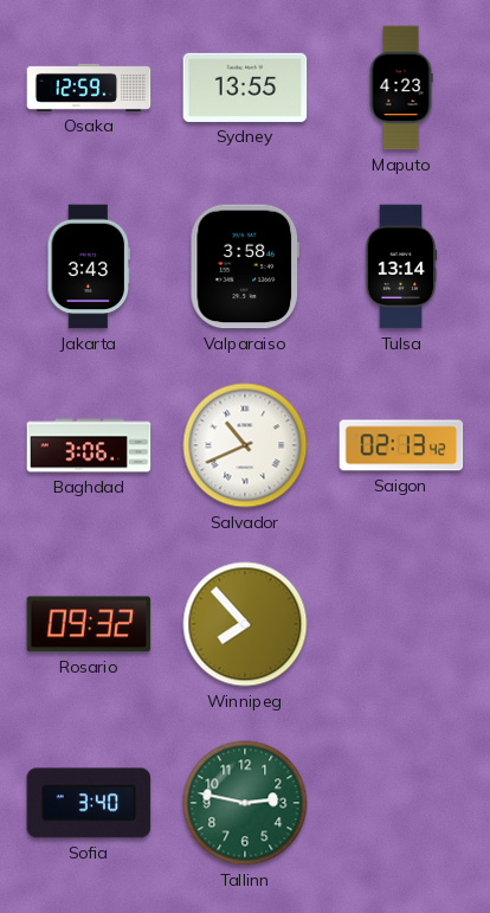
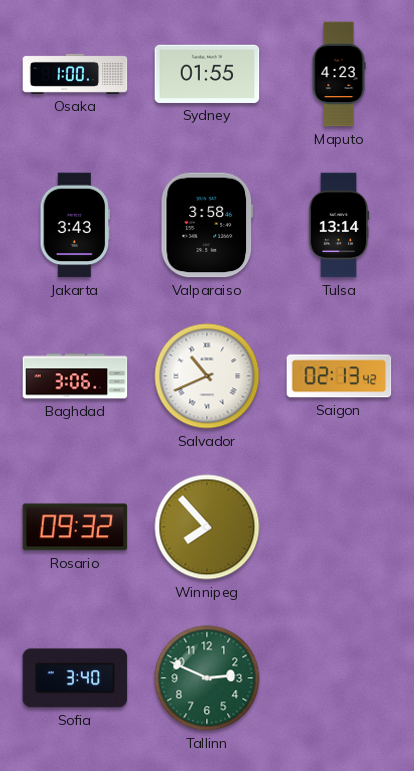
Osaka: 12:59 -> 1:00 (75, 74)
Sydney: 13:55 -> 01:55 (207, 74)
Tallinn: 2:47 -> 2:49 (207, 678)
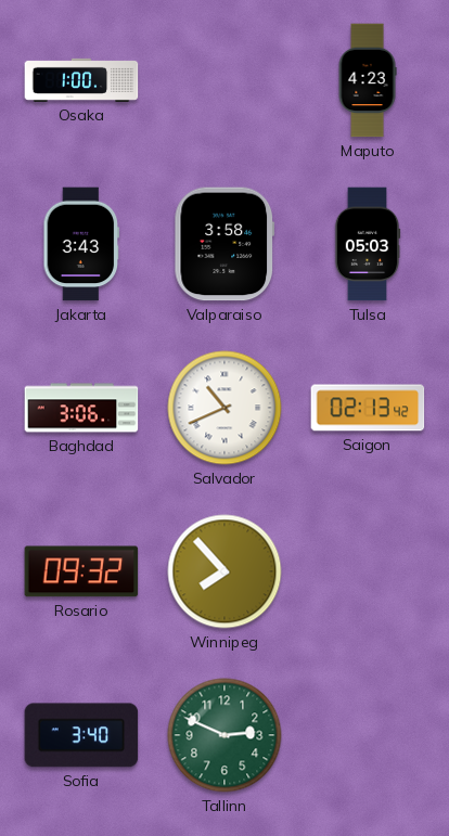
Sydney: 01:55 -> none (207, 74)
Tulsa: 13:14 -> 05:03 (368, 244)
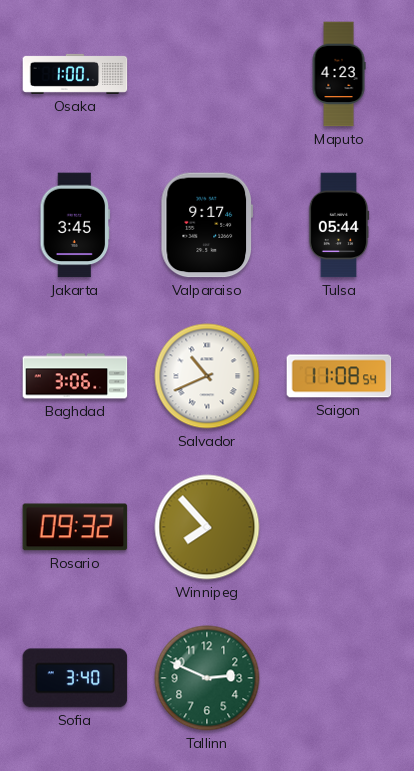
Jakarta: 3:43 -> 3:45 (75, 225)
Valparaiso: 3:58 -> 9:17 (207, 225)
Tulsa: 05:03 -> 05:44 (339, 225)
Saigon: 02:13 -> 11:08 (339, 376)
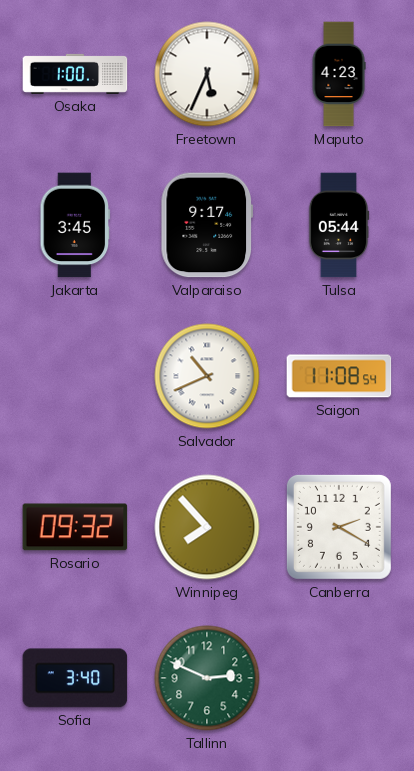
Freetown: none -> 5:34 (207, 74)
Baghdad: 3:06 -> none (75, 376)
Canberra: none -> 2:20 (339, 527)
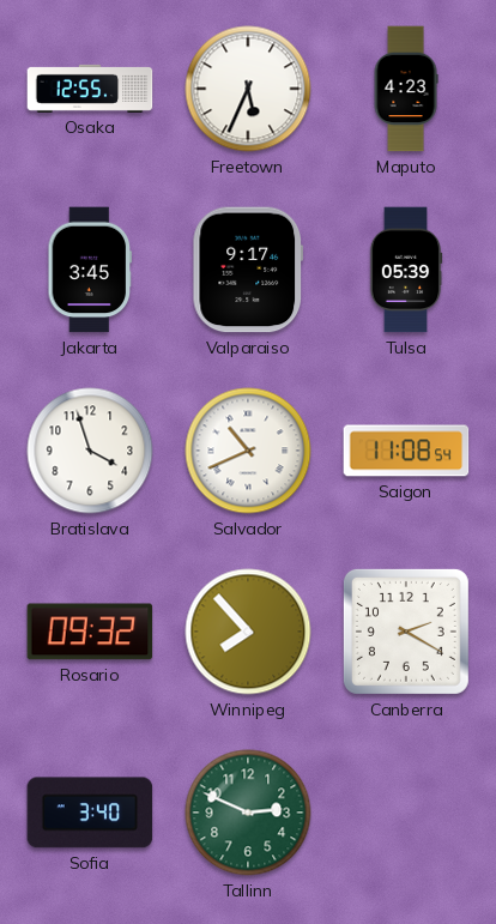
Osaka: 1:00 -> 12:55 (90, 89)
Tulsa: 05:44 -> 05:39 (406, 270)
Bratislava: none -> 3:57 (90, 451)
